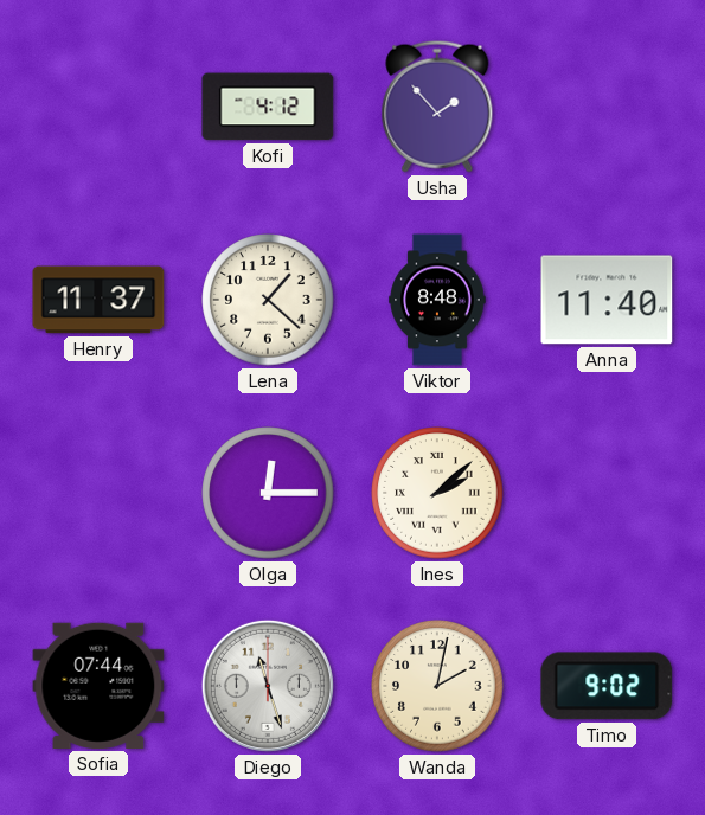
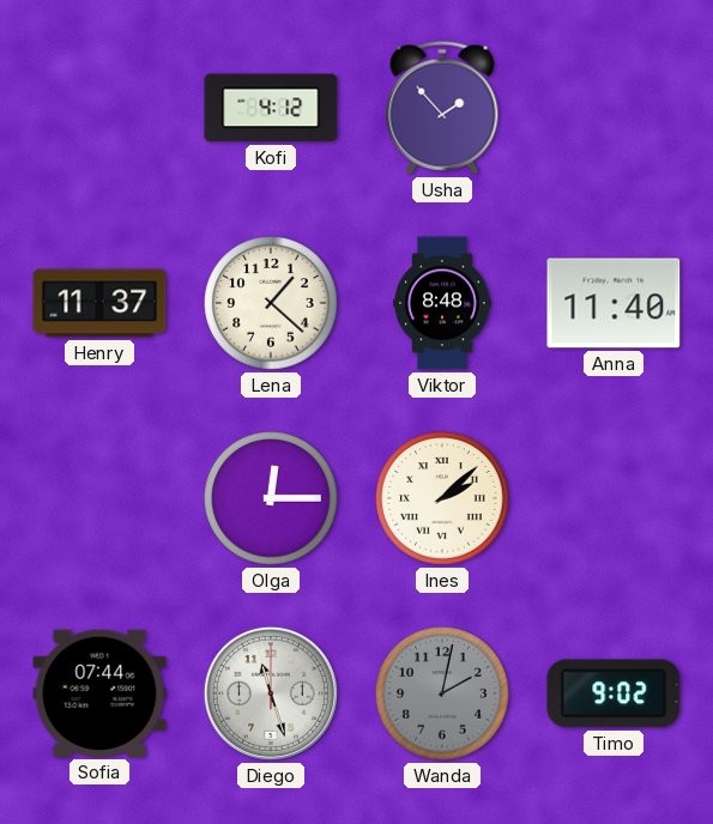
Wanda dial: cream -> grey (442, 693)
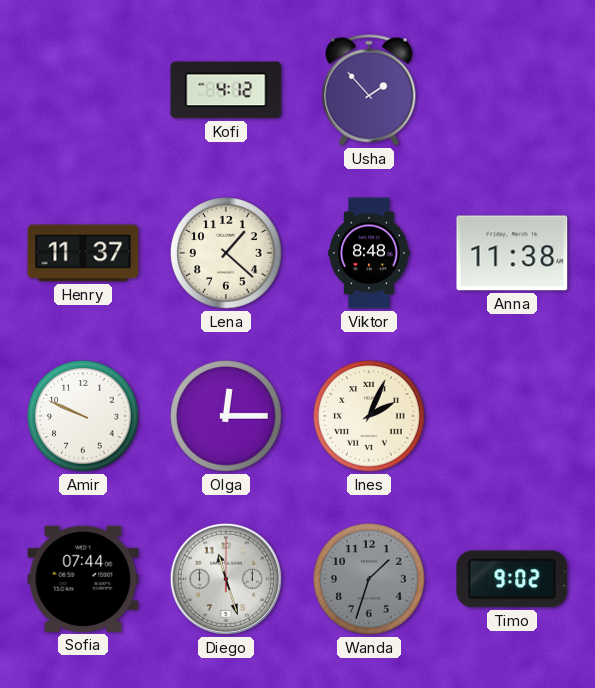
Anna: 11:40 -> 11:38 (512, 253)
Amir: none -> 9:49 (83, 416)
Ines: 2:08 -> 2:04 (369, 416)
Wanda: 2:02 -> 1:33 (369, 579)
